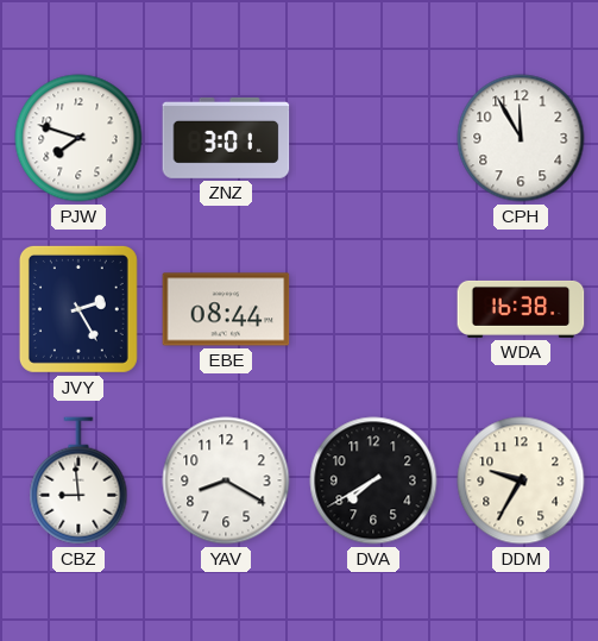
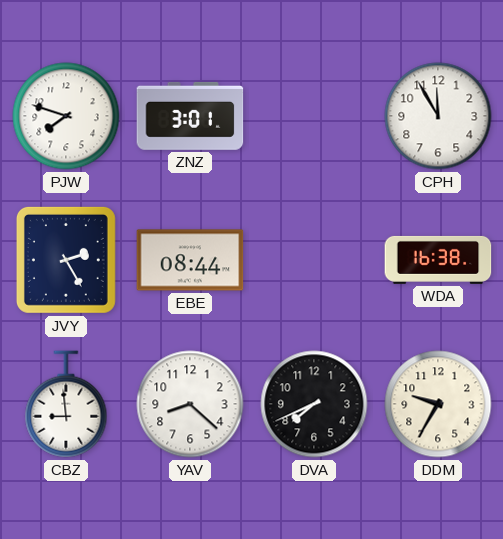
YAV: 8:20 -> 8:22 (190, 404)
DVA: 7:40 -> 7:41 (314, 404)
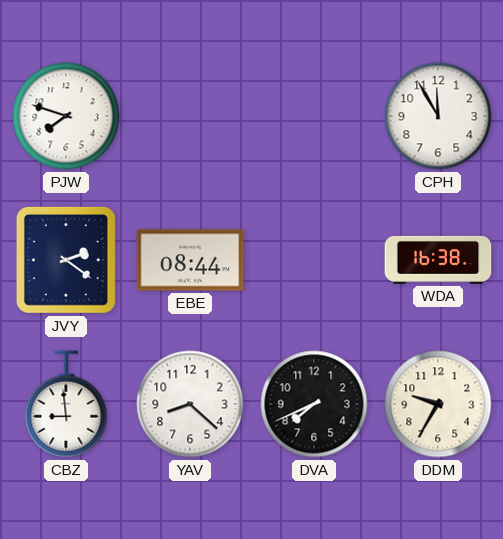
ZNZ: 3:01 -> none (190, 116)
JVY: 2:25 -> 2:21 (66, 260)
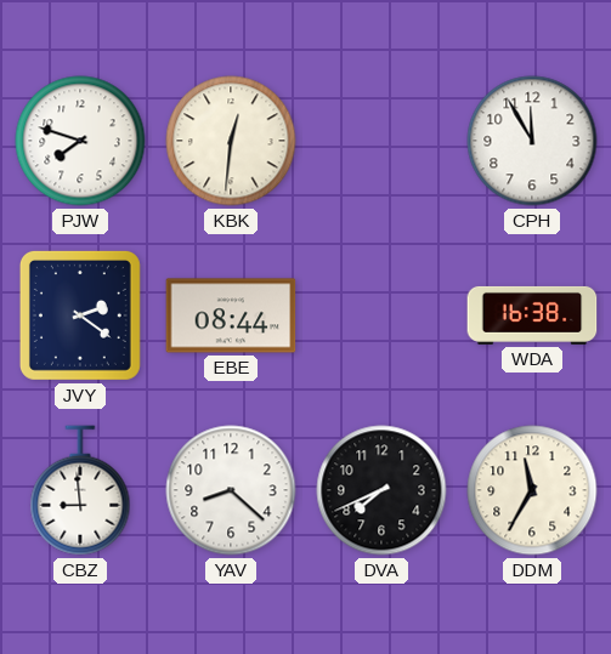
KBK: none -> 12:31 (231, 141)
DDM: 9:35 -> 11:35 (532, 490)
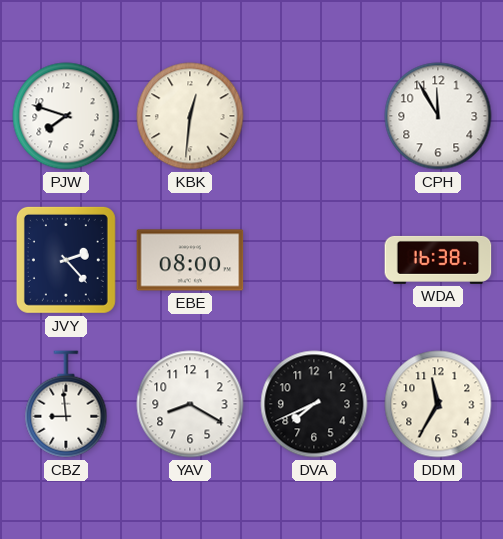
JVY: 2:21 -> 2:23 (66, 260)
EBE: 08:44 -> 08:00 (190, 260)
YAV: 8:22 -> 8:20 (190, 404)
